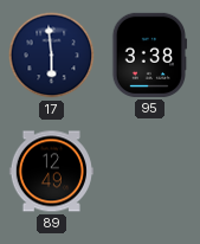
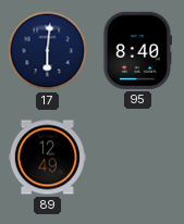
17: 5:59 -> 6:01 (48, 51)
95: 3:38 -> 8:40 (136, 50)
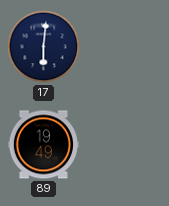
95: 8:40 -> none (136, 50)
89: 12:49 -> 19:49 (43, 145)
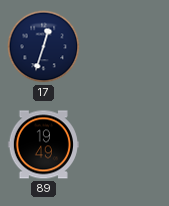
17: 6:01 -> 12:33 (44, 47)
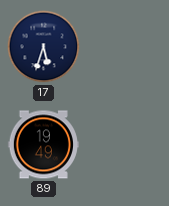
17: 12:33 -> 5:33 (44, 47)
